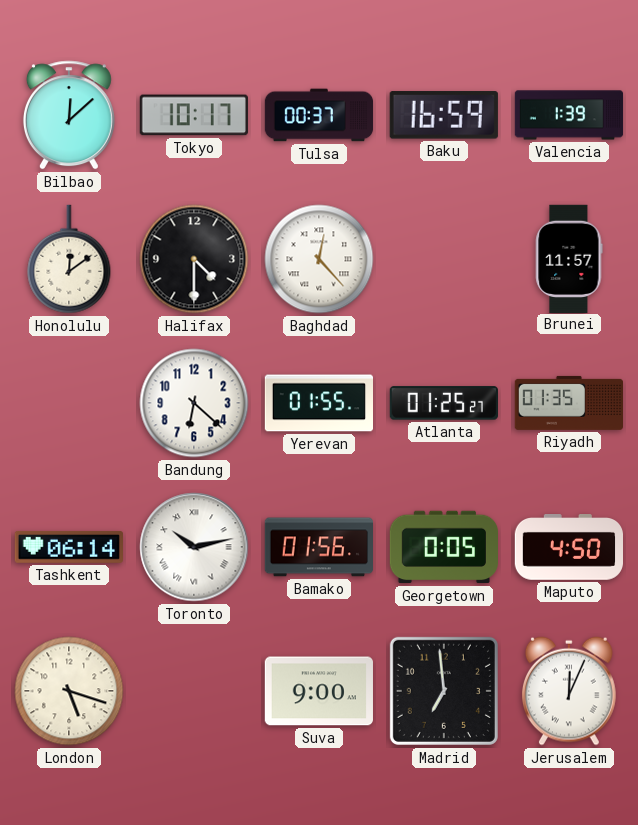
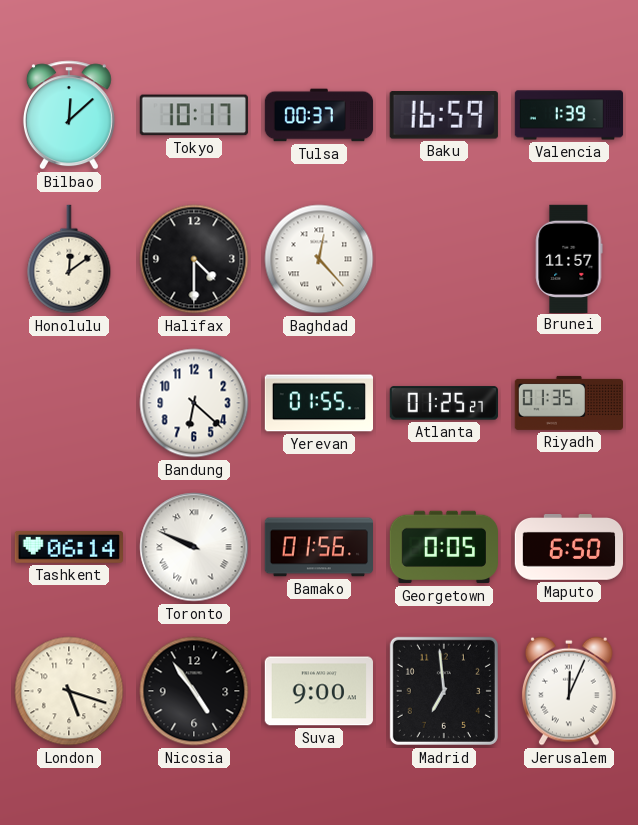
Toronto: 10:13 -> 9:49 (194, 547)
Maputo: 4:50 -> 6:50 (568, 548)
Nicosia: none -> 4:54 (194, 691)
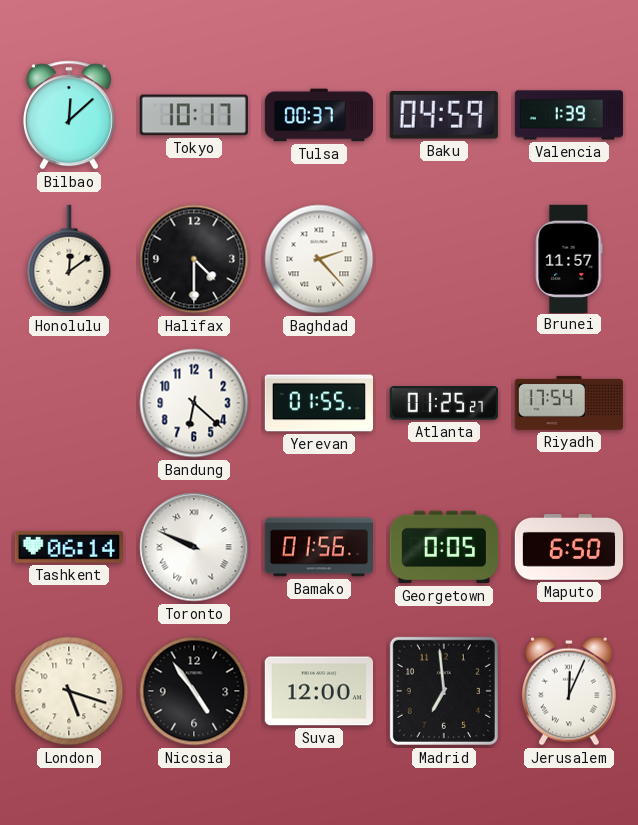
Baku: 16:59 -> 04:59 (444, 115)
Baghdad: 12:23 -> 2:23 (319, 259)
Riyadh: 01:35 -> 17:54 (568, 403)
Suva: 9:00 -> 12:00 (319, 691)
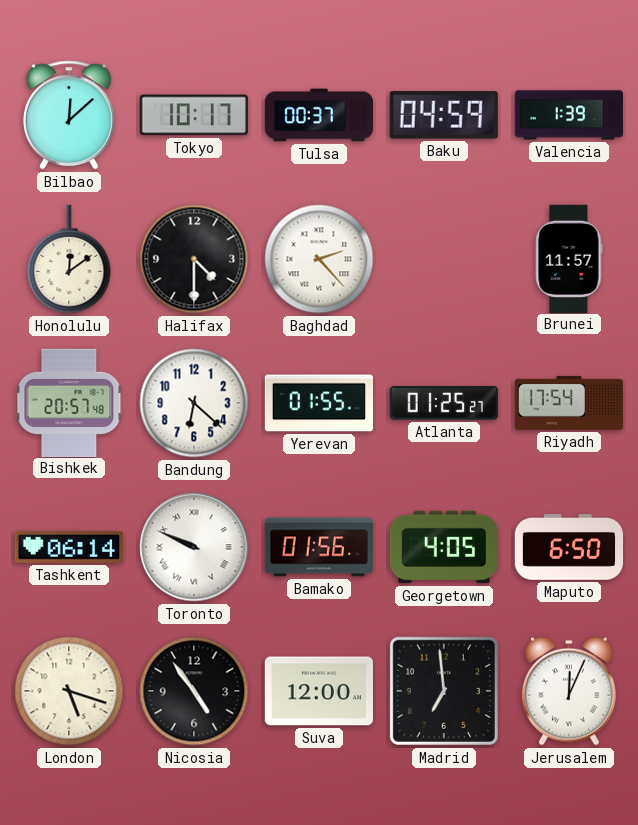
Bishkek: none -> 20:57 (69, 402)
Georgetown: 0:05 -> 4:05 (443, 547)
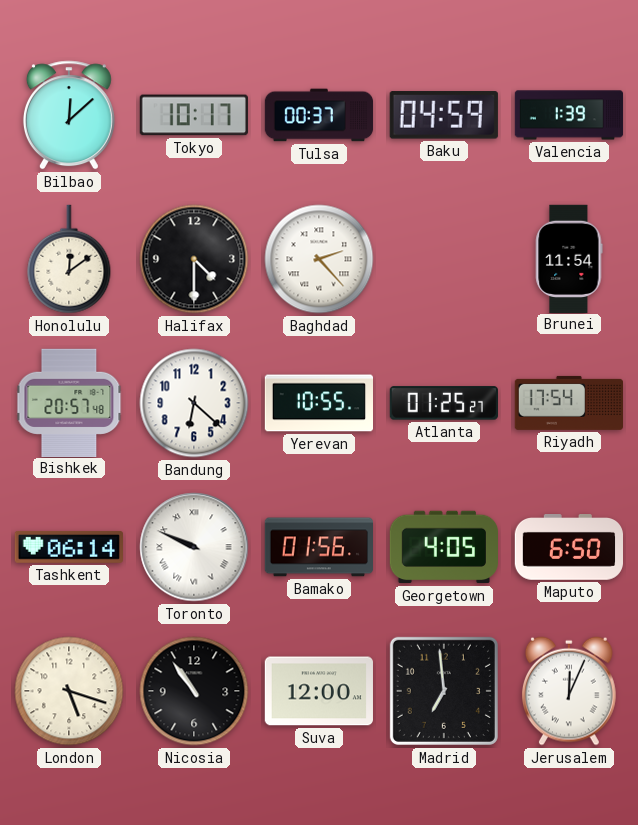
Brunei: 11:57 -> 11:54 (569, 258)
Yerevan: 01:55 -> 10:55 (318, 403)
Nicosia: 4:54 -> 10:54 (194, 691)
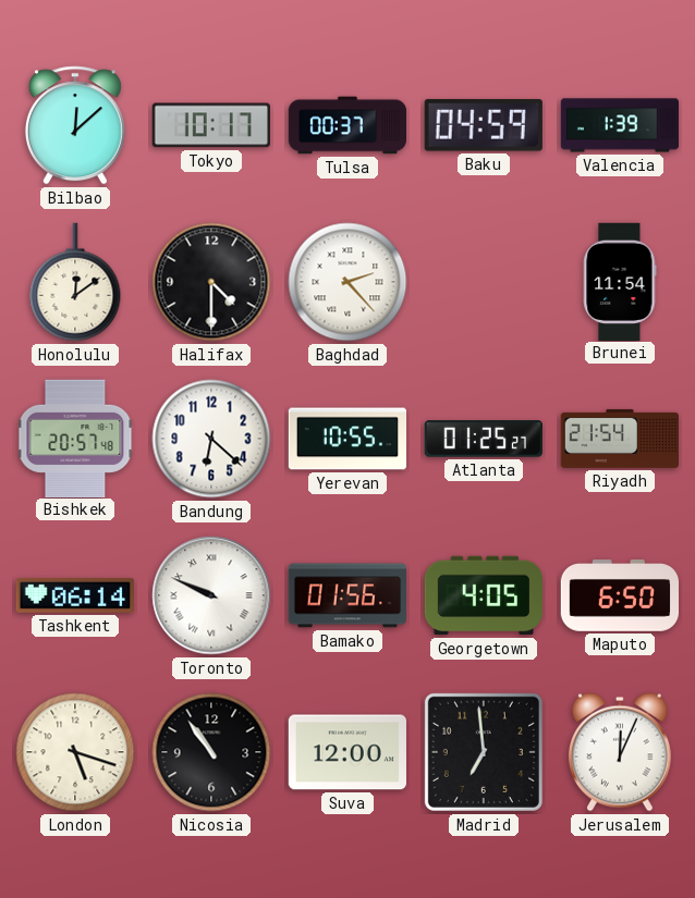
Riyadh: 17:54 -> 21:54 (619, 439)
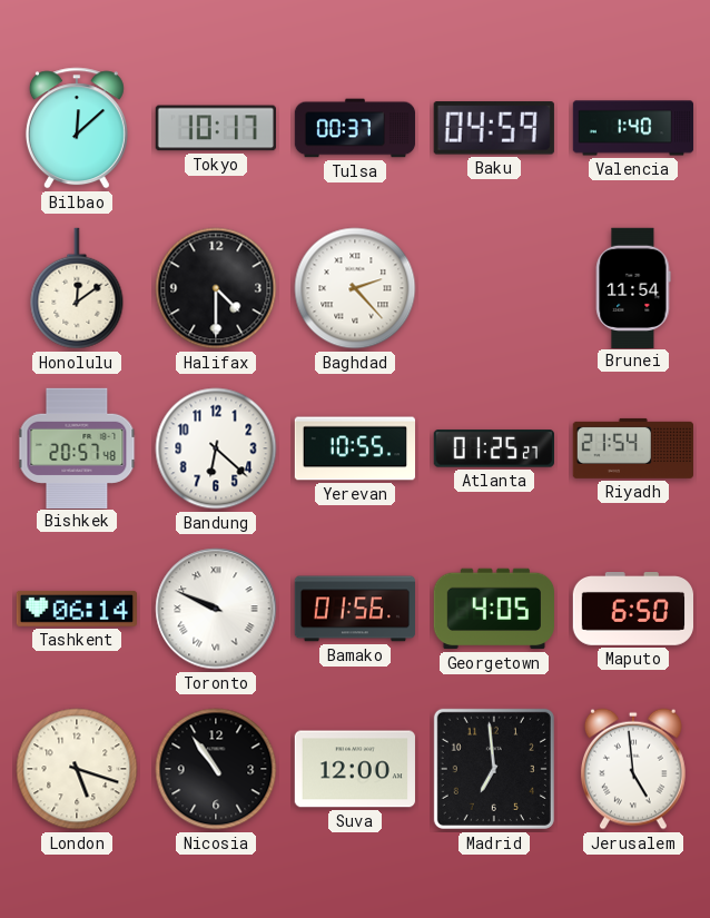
Valencia: 1:39 -> 1:40 (633, 128)
Jerusalem: 12:04 -> 4:59 (633, 769)
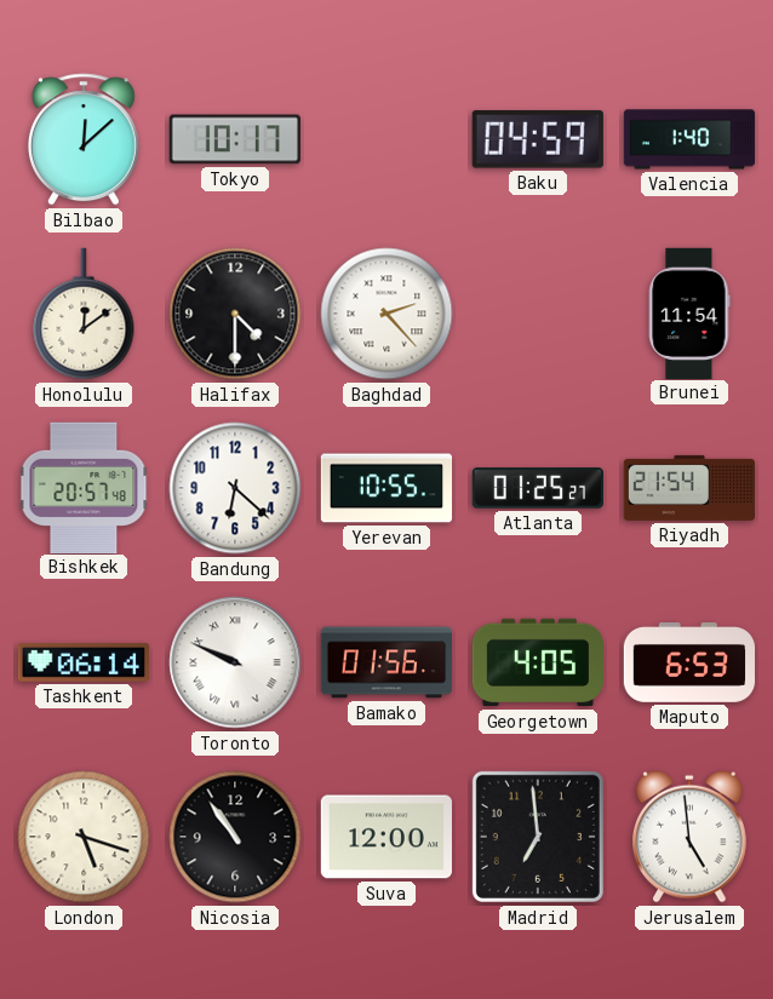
Tulsa: 00:37 -> none (355, 128)
Maputo: 6:50 -> 6:53 (688, 664)
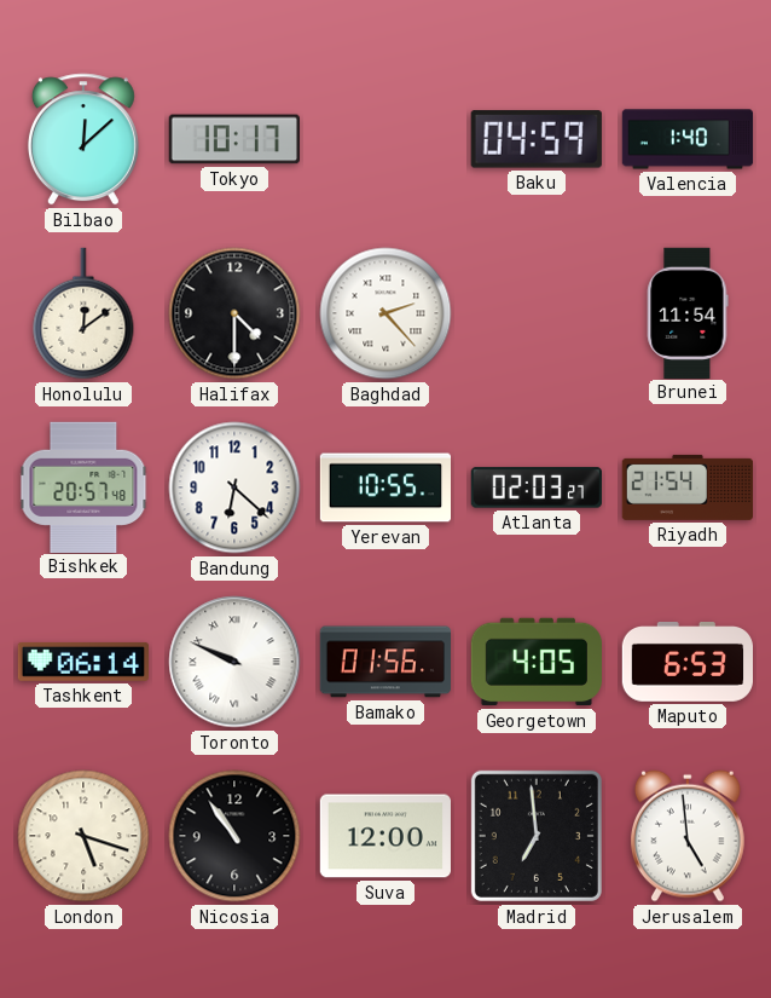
Atlanta: 01:25 -> 02:03 (537, 488)
